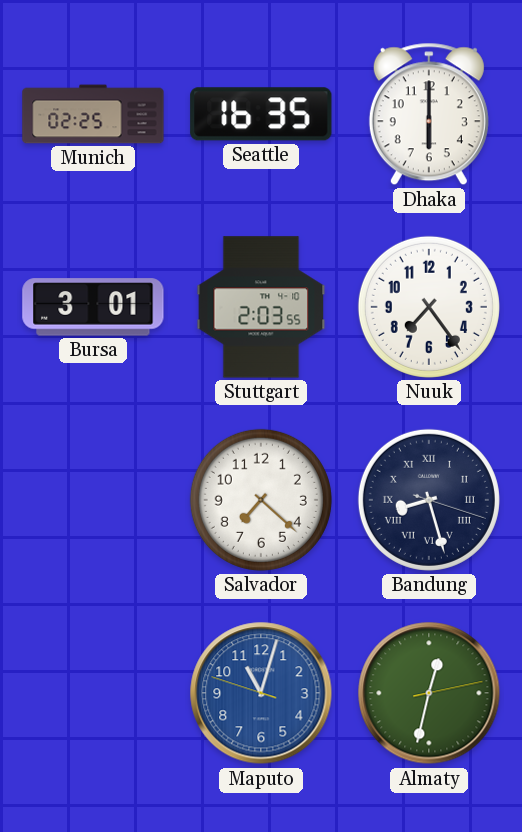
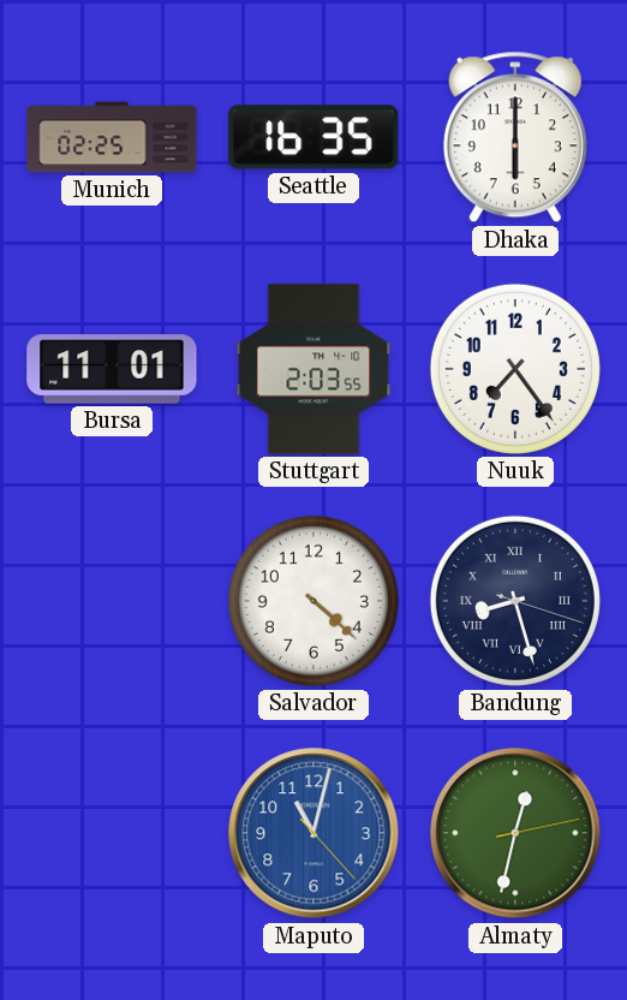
Bursa: 3:01 -> 11:01 (112, 369)
Salvador: 7:22 -> 4:22 (313, 601)
Maputo: 11:02:48 -> 11:02:23 (313, 833)
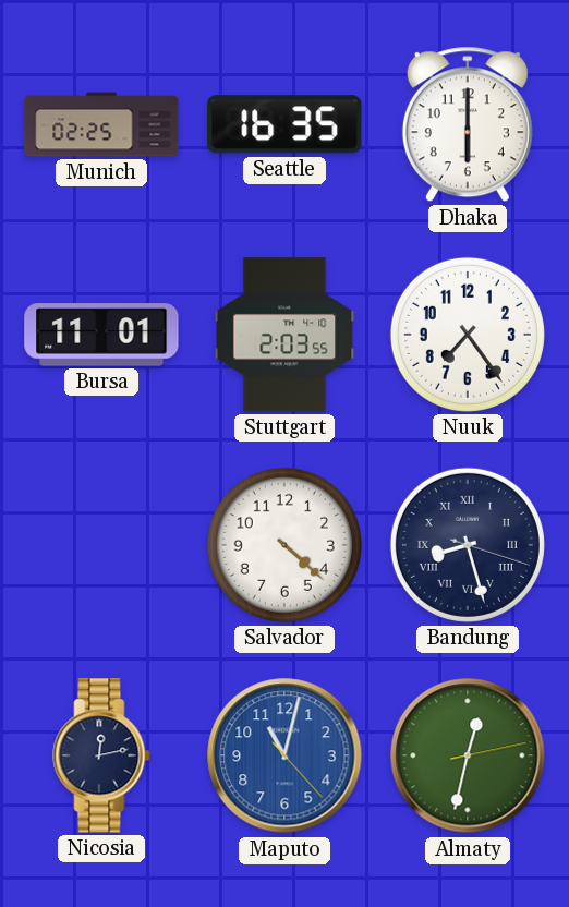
Nicosia: none -> 12:13 (101, 755)
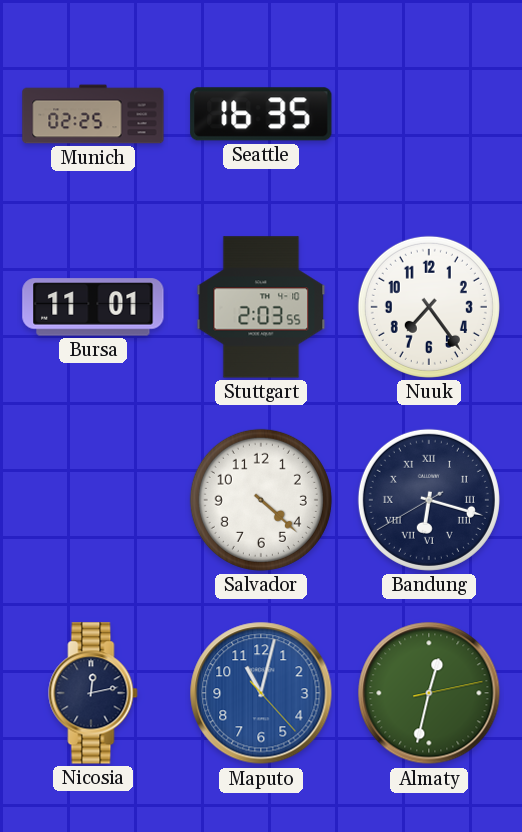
Dhaka: 6:00 -> none (468, 124)
Bandung: 8:27 -> 6:17 (429, 500)
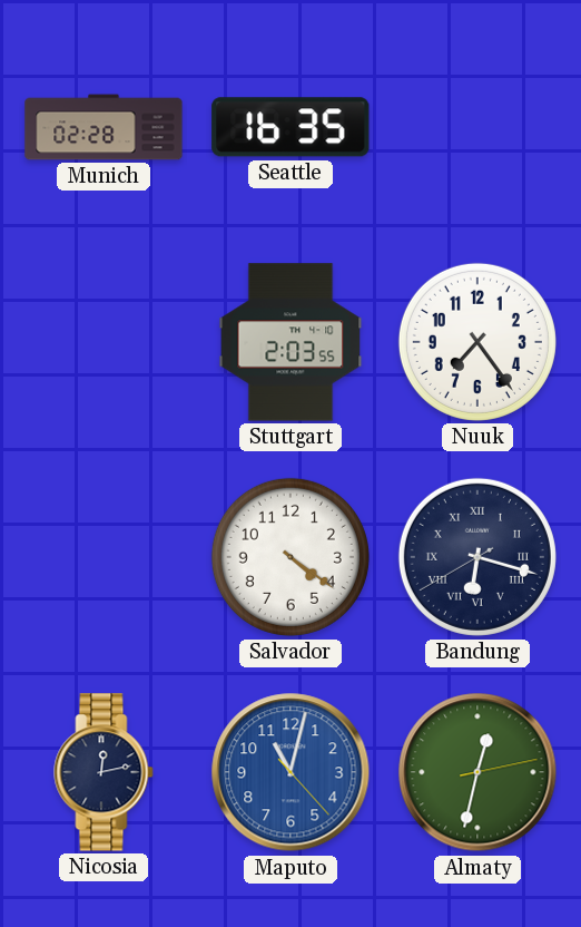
Munich: 02:25 -> 02:28 (104, 127)
Bursa: 11:01 -> none (93, 307)
Salvador: 4:22 -> 4:21 (290, 557)
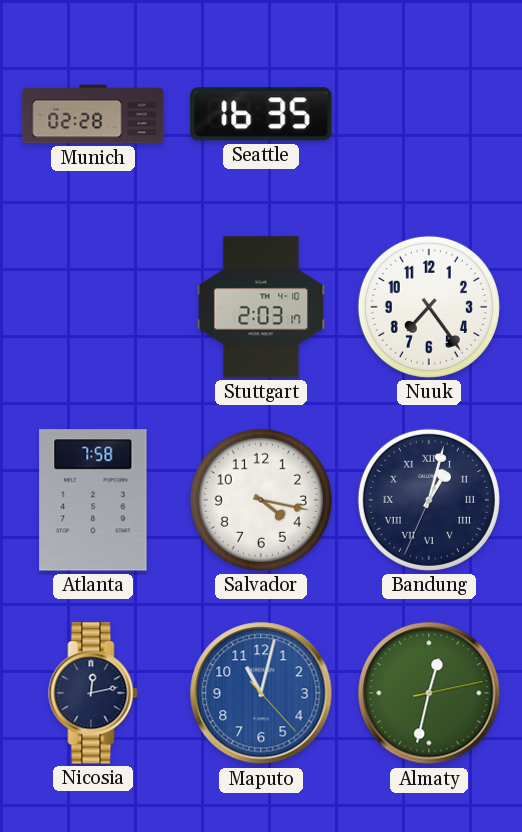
Stuttgart: 2:03:55 -> 2:03:17 (261, 307)
Atlanta: none -> 7:58 (93, 500)
Salvador: 4:21 -> 4:17 (261, 500)
Bandung: 6:17 -> 1:02 (429, 500)
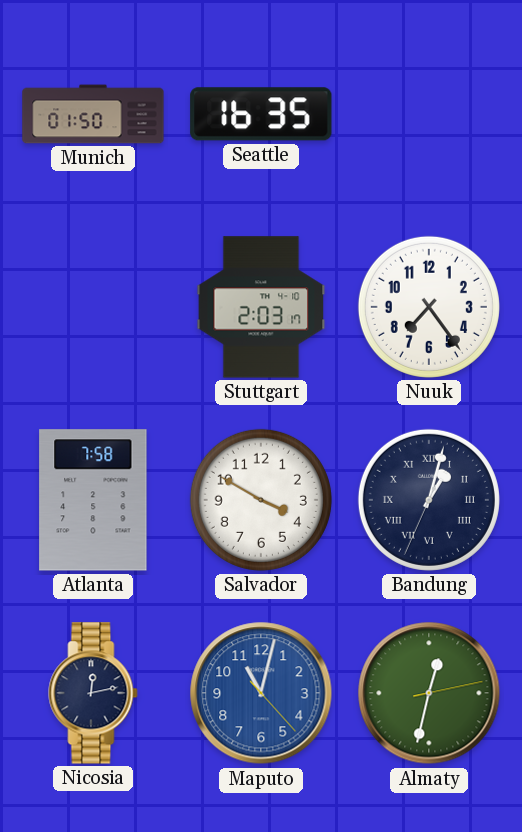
Munich: 02:28 -> 01:50 (93, 114)
Salvador: 4:17 -> 3:50 (261, 500)
